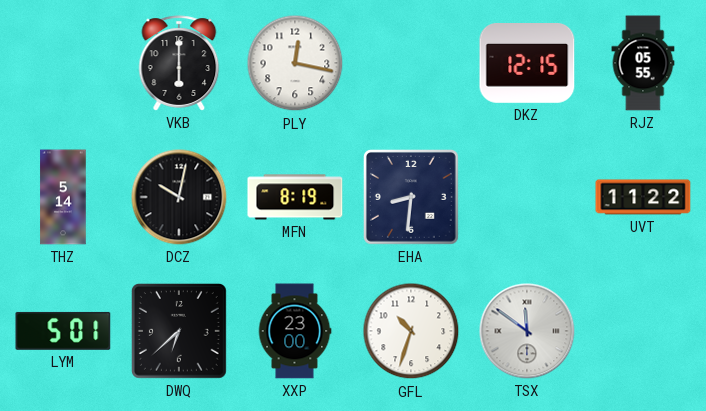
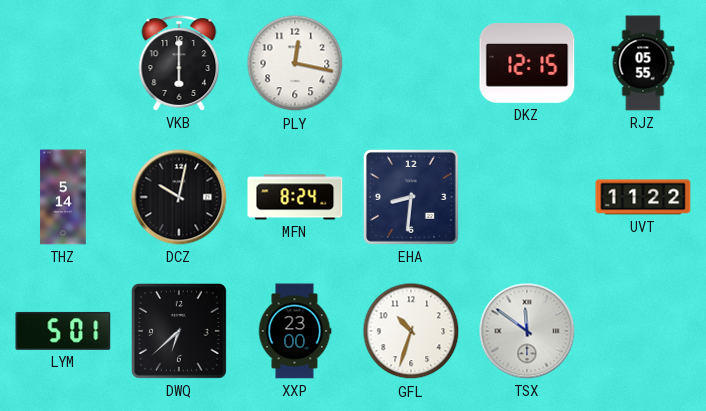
MFN: 8:19 -> 8:24 (295, 197)
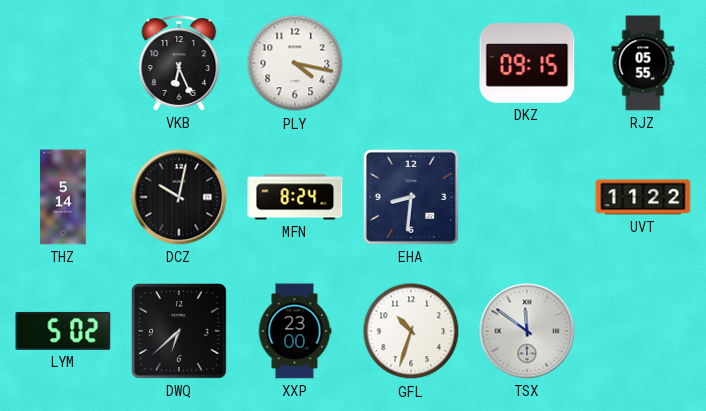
VKB: 6:00 -> 6:26 (179, 63)
PLY: 12:17 -> 4:17 (295, 63)
DKZ: 12:15 -> 09:15 (527, 64)
LYM: 5:01 -> 5:02 (63, 331)
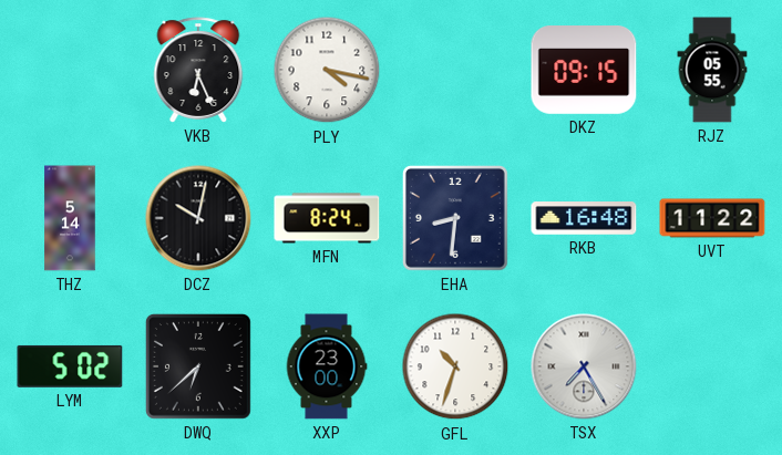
RKB: none -> 16:48 (584, 218)
TSX: 11:51 -> 7:25 (584, 366)
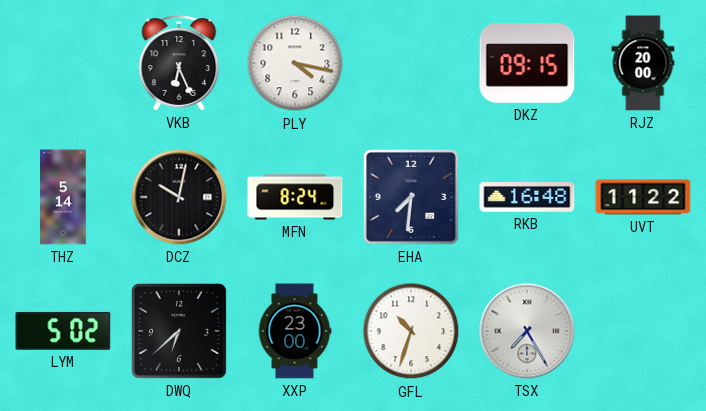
RJZ: 05:55 -> 20:00 (643, 63)
EHA: 8:31 -> 7:31 (411, 197)
